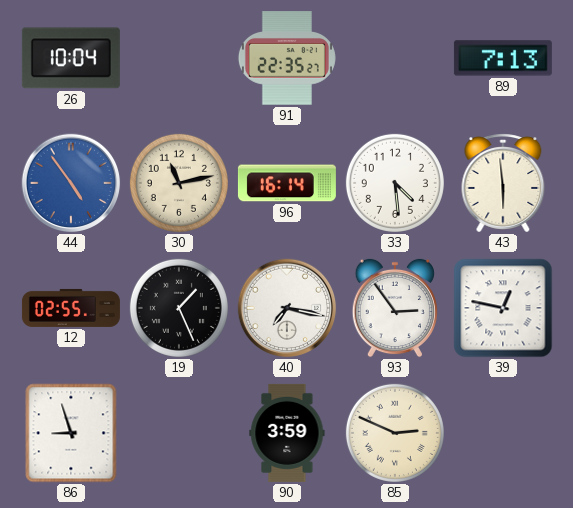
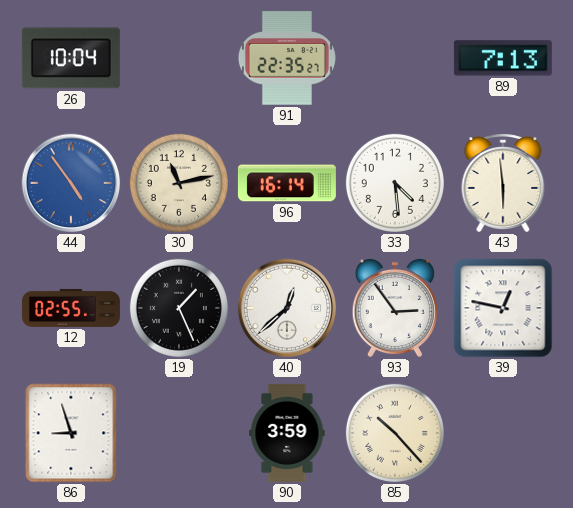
40: 7:17 -> 12:38 (287, 308)
85: 2:49 -> 10:23 (395, 433)
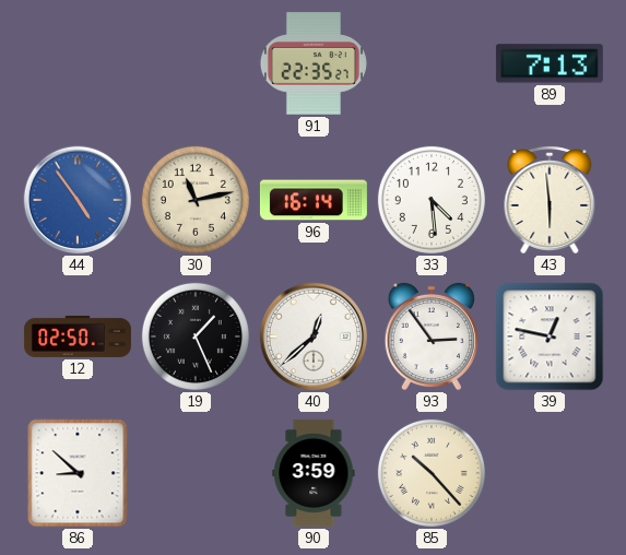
26: 10:04 -> none (71, 58)
12: 02:55 -> 02:50 (78, 336)
86: 8:57 -> 8:52 (78, 473)
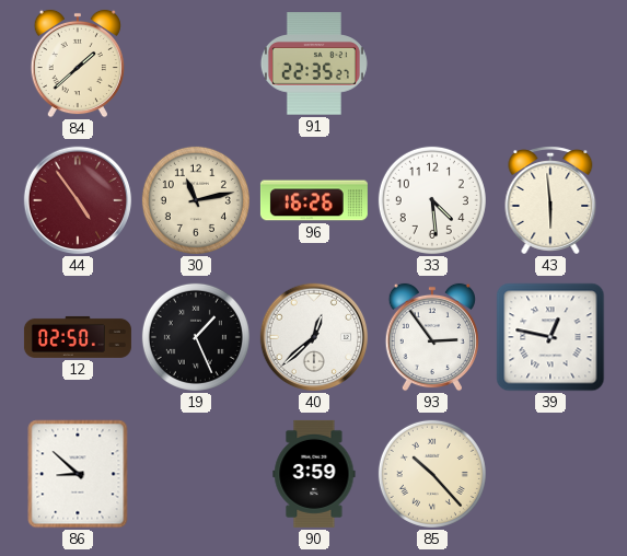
84: none -> 1:38 (78, 63)
89: 7:13 -> none (550, 63)
44 dial: blue -> burgundy (78, 200)
96: 16:14 -> 16:26 (314, 200)
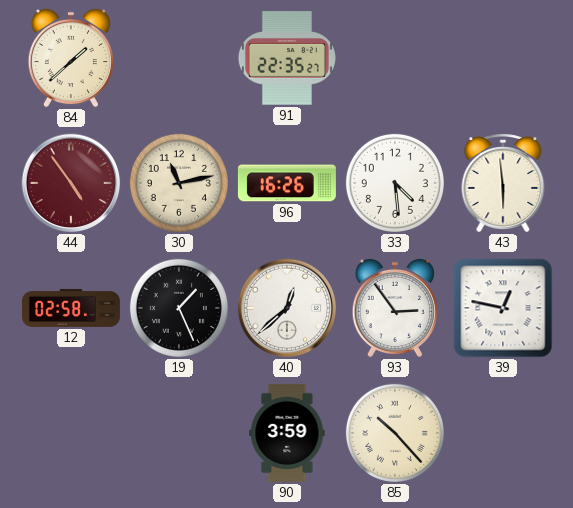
12: 02:50 -> 02:58 (71, 308)
86: 8:52 -> none (78, 474)
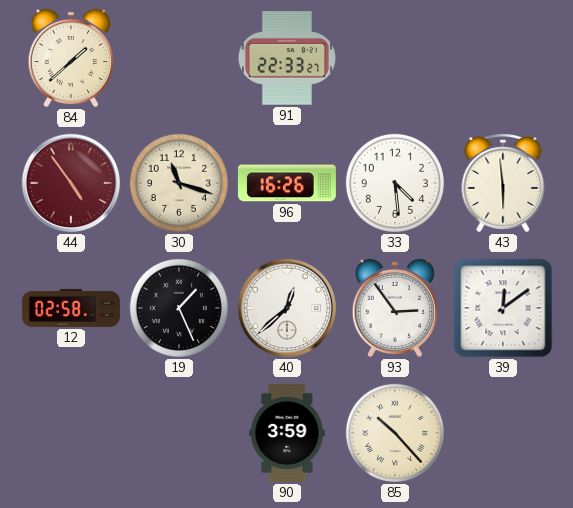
91: 22:35 -> 22:33 (287, 58)
30: 11:13 -> 11:18 (179, 183)
39: 12:47 -> 12:09 (503, 308)
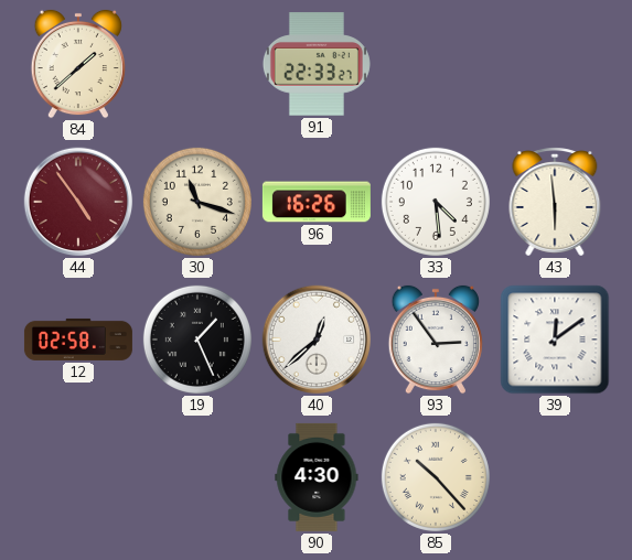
90: 3:59 -> 4:30 (317, 477)
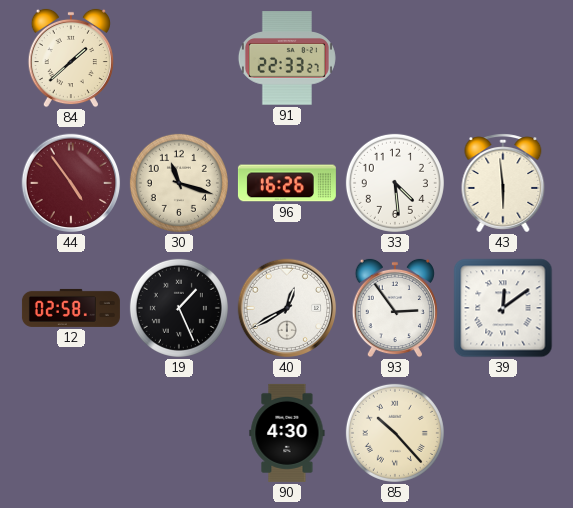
40: 12:38 -> 12:40 (287, 308)
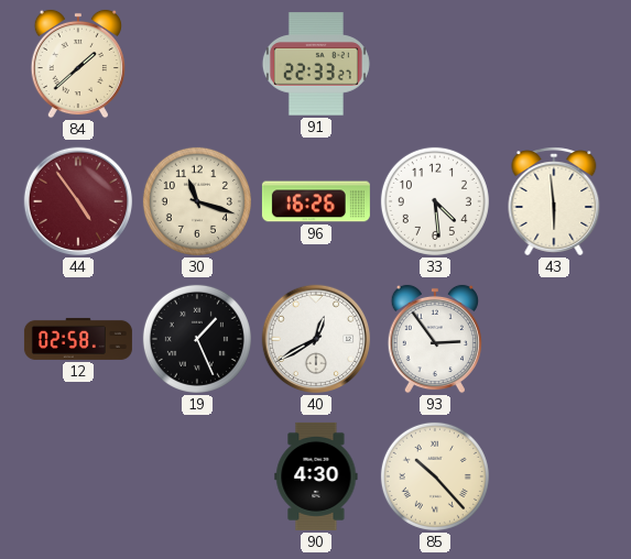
39: 12:09 -> none (503, 308)
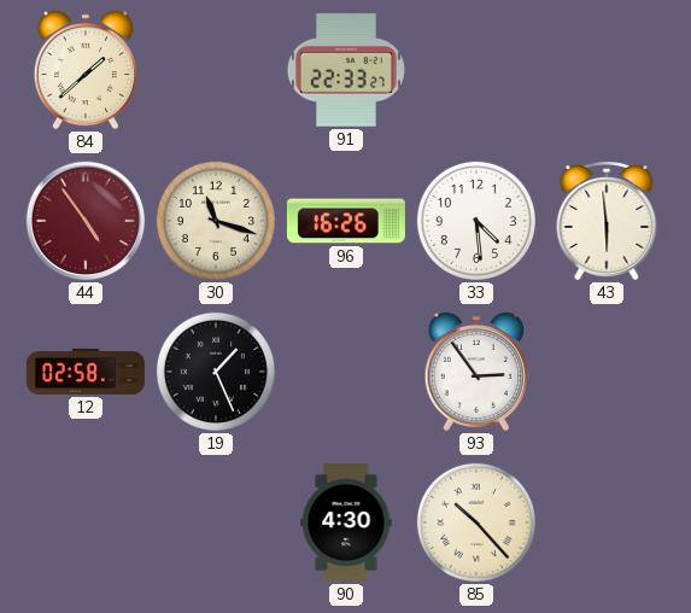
40: 12:40 -> none (316, 339)
